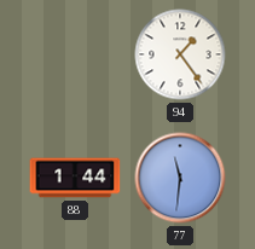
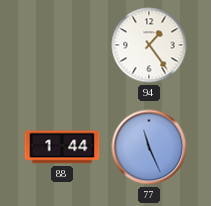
77: 11:31 -> 11:26 (149, 147)
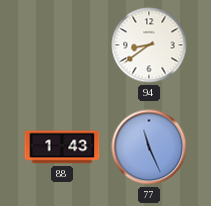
94: 1:24 -> 8:39 (149, 45)
88: 1:44 -> 1:43 (62, 147)
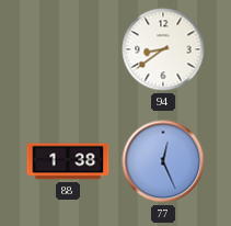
88: 1:43 -> 1:38 (68, 161)
77: 11:26 -> 12:26 (163, 161)
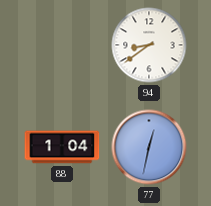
88: 1:38 -> 1:04 (62, 147)
77: 12:26 -> 12:32 (149, 147)
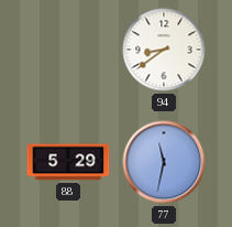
88: 1:04 -> 5:29 (68, 162)
77: 12:32 -> 11:32 (164, 162)
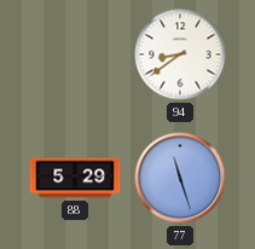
77: 11:32 -> 11:27 (180, 178)
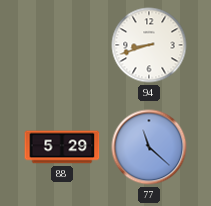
94: 8:39 -> 8:42 (149, 45)
77: 11:27 -> 11:22 (149, 147)
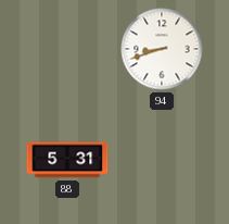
88: 5:29 -> 5:31 (67, 160)
77: 11:22 -> none (149, 147)
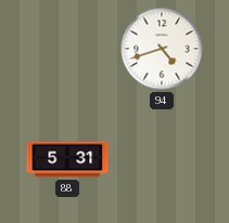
94: 8:42 -> 4:42 (162, 49)
